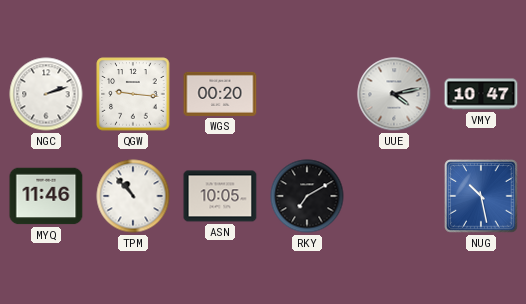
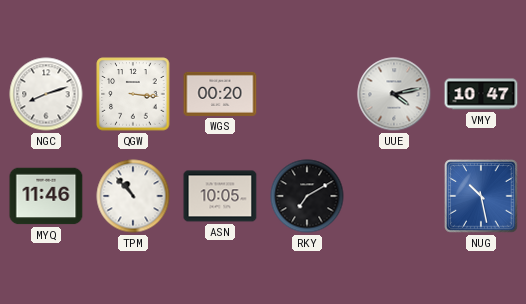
NGC: 2:12 -> 8:12 (46, 94)
QGW: 9:16 -> 3:16 (133, 94)
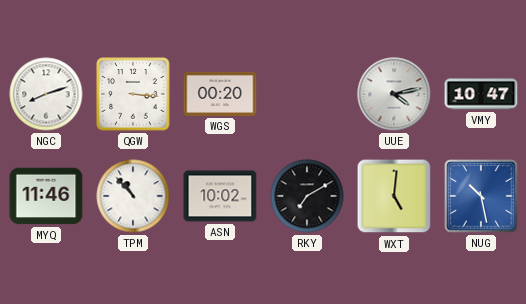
ASN: 10:05 -> 10:02 (220, 196)
WXT: none -> 5:01 (394, 196)
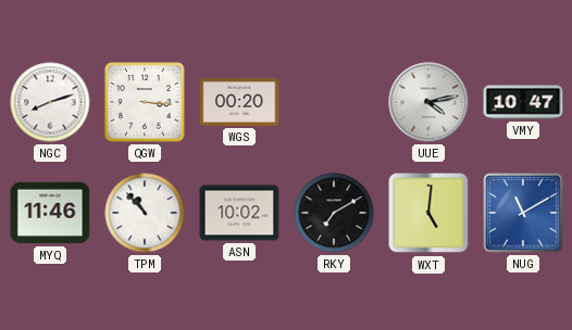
NUG: 10:28 -> 11:10 (523, 213)
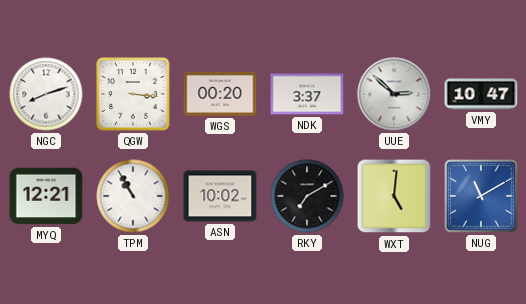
NDK: none -> 3:37 (307, 94)
UUE: 4:13 -> 2:52 (394, 94)
MYQ: 11:46 -> 12:21 (46, 196)
TPM: 10:53 -> 10:55 (133, 196)
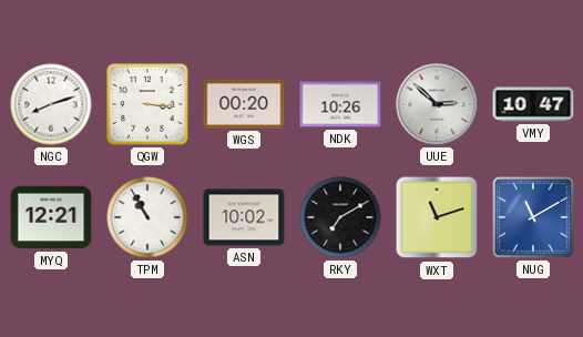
NDK: 3:37 -> 10:26 (340, 104)
WXT: 5:01 -> 11:12 (437, 217)
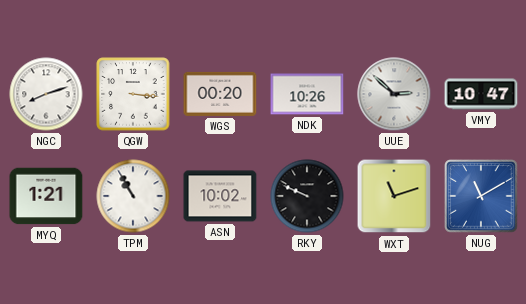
MYQ: 12:21 -> 1:21 (46, 196)
RKY: 7:10 -> 9:49 (307, 196)
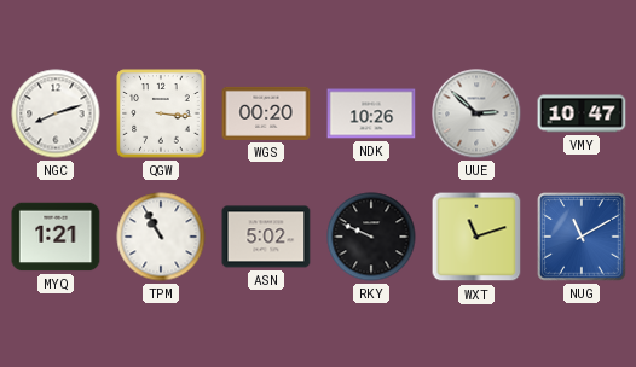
ASN: 10:02 -> 5:02 (266, 237)
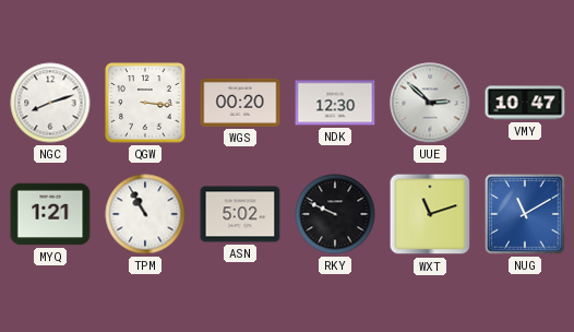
NDK: 10:26 -> 12:30 (335, 103)
